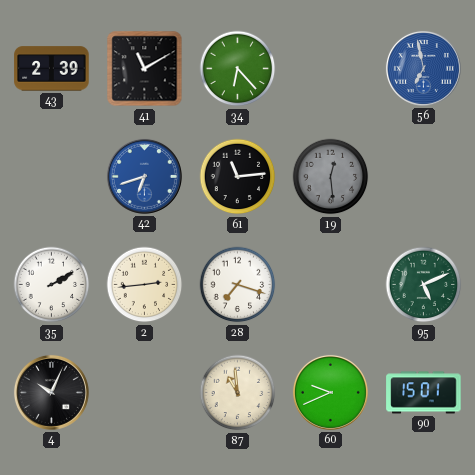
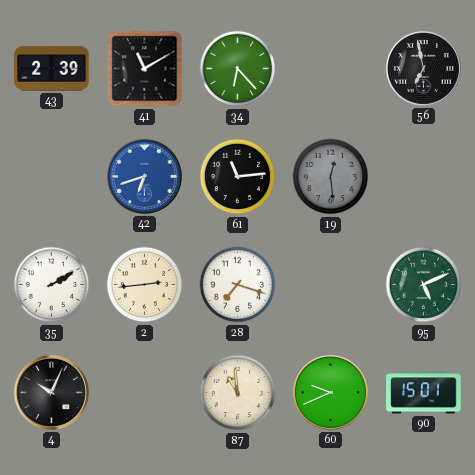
56 dial: blue -> black (423, 68)
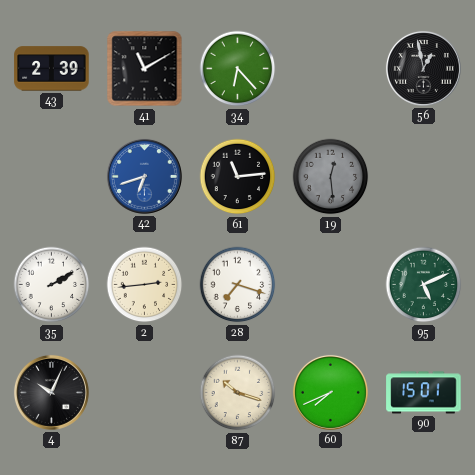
56: 6:58 -> 12:58 (423, 68)
87: 10:59 -> 10:18 (238, 393)
60: 9:41 -> 7:41 (330, 392)
